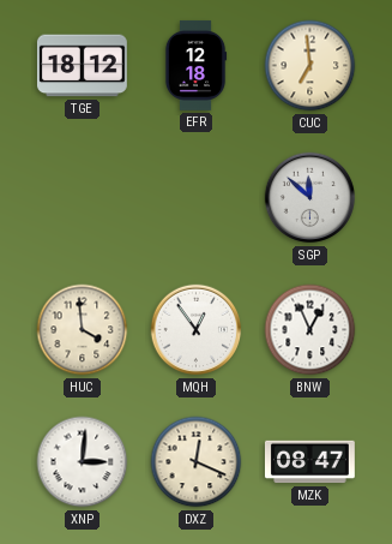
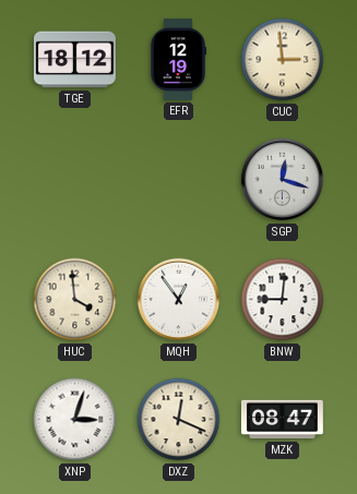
EFR: 12:18 -> 12:19 (178, 59)
CUC: 6:59 -> 2:59 (283, 60)
SGP: 11:52 -> 12:18 (283, 180)
BNW: 12:56 -> 9:01 (283, 300)
XNP: 3:01 -> 3:03 (75, 420)
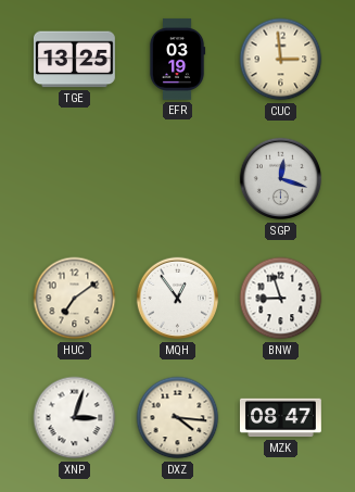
TGE: 18:12 -> 13:25 (74, 60)
EFR: 12:19 -> 03:19 (177, 59)
HUC: 3:59 -> 7:09 (75, 299)
BNW: 9:01 -> 8:57 (281, 299)
DXZ: 12:19 -> 4:16 (178, 418)
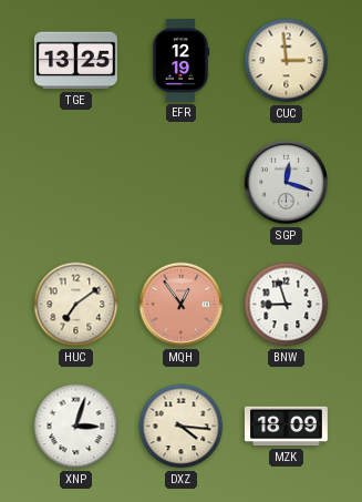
EFR: 03:19 -> 12:19 (180, 60)
MQH dial: white -> salmon (182, 305)
MZK: 08:47 -> 18:09 (286, 427)
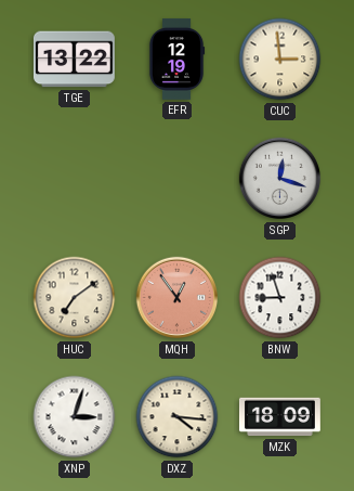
TGE: 13:25 -> 13:22 (74, 60)
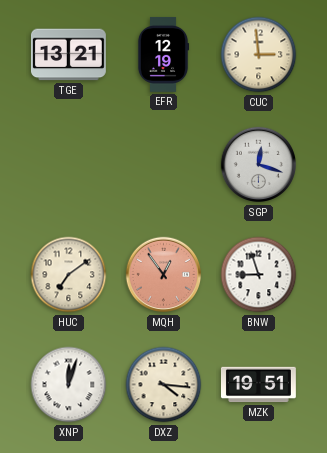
TGE: 13:22 -> 13:21 (68, 55)
XNP: 3:03 -> 12:03 (69, 385)
MZK: 18:09 -> 19:51 (258, 385)
